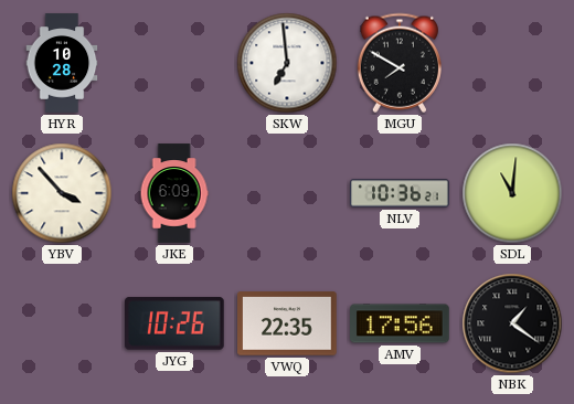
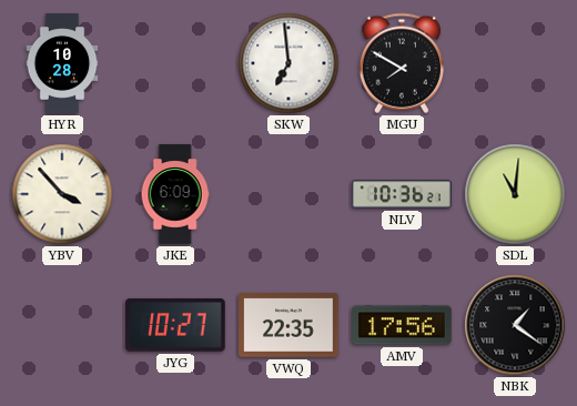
JYG: 10:26 -> 10:27 (176, 325)
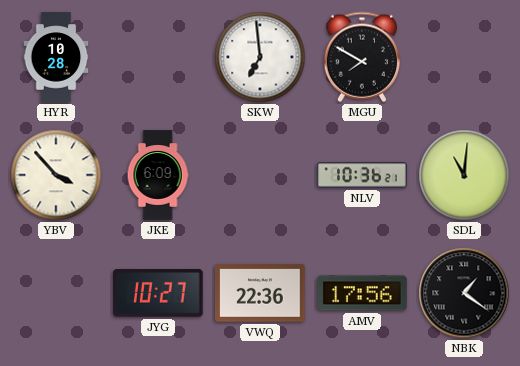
VWQ: 22:35 -> 22:36 (260, 293)
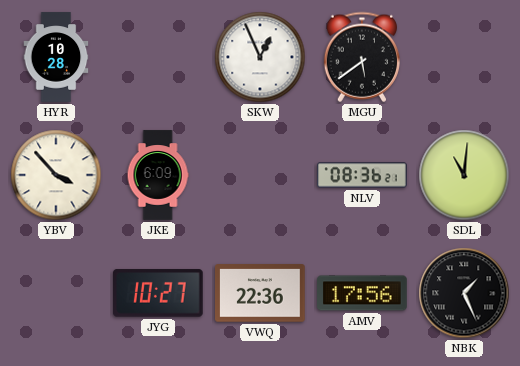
SKW: 6:59 -> 12:56 (260, 57)
MGU: 7:50 -> 5:39 (361, 57)
NLV: 10:36 -> 08:36 (362, 175)
NBK: 1:21 -> 1:26 (464, 293)
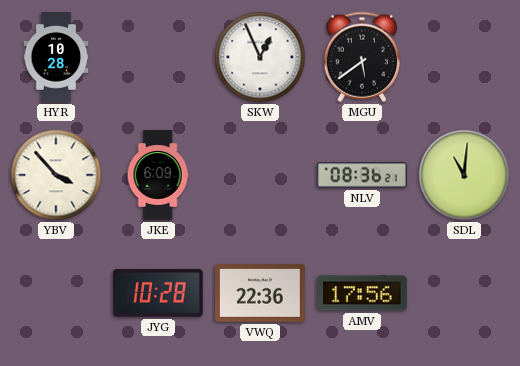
JYG: 10:27 -> 10:28 (159, 293)
NBK: 1:26 -> none (464, 293)
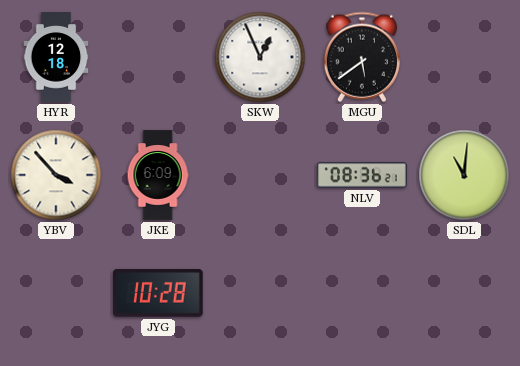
HYR: 10:28 -> 12:18 (56, 57)
VWQ: 22:36 -> none (260, 293)
AMV: 17:56 -> none (362, 293)
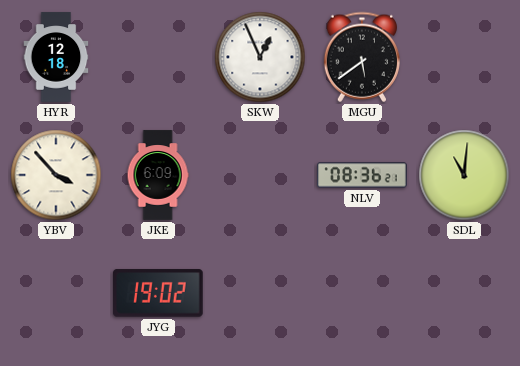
JYG: 10:28 -> 19:02 (159, 293)
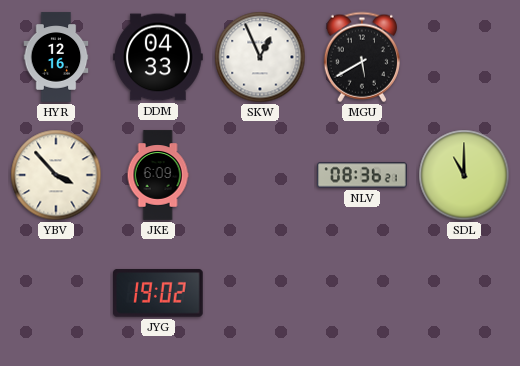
HYR: 12:18 -> 12:16 (56, 57)
DDM: none -> 04:33 (158, 57)
MGU: 5:39 -> 5:40 (361, 57)
SDL: 11:01 -> 11:00 (464, 175)
